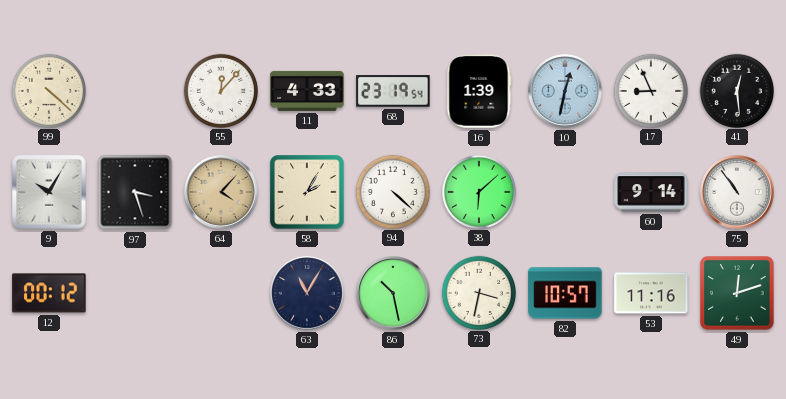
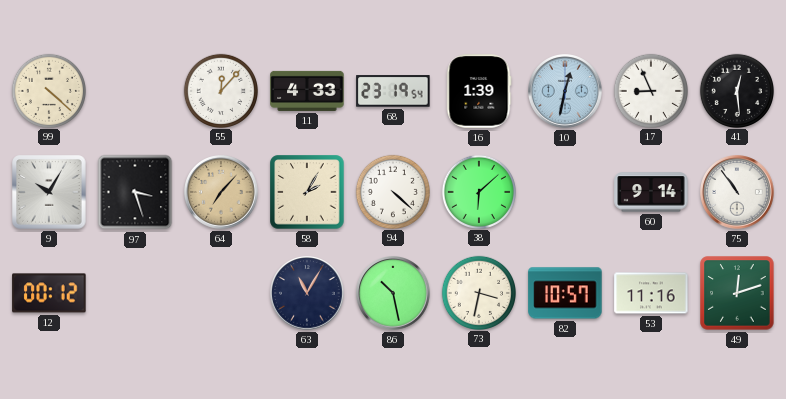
64: 4:07 -> 7:07 (222, 193)
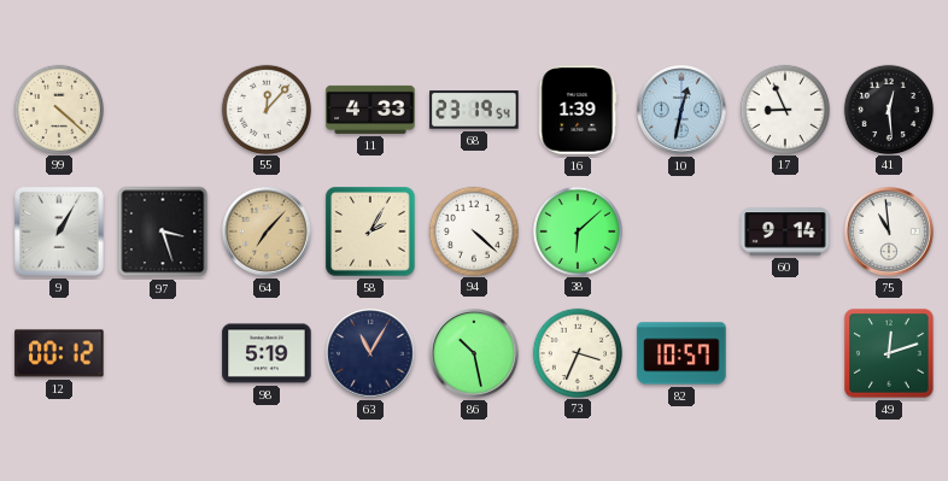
9: 10:05 -> 1:05 (59, 231)
75: 10:54 -> 10:59 (890, 233)
98: none -> 5:19 (267, 353)
73: 3:32 -> 3:34 (577, 352)
53: 11:16 -> none (651, 293)
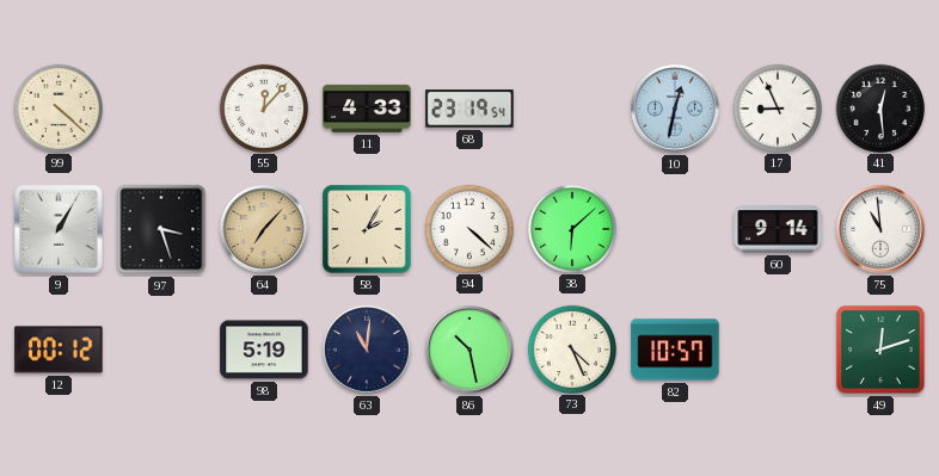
16: 1:39 -> none (578, 110)
63: 11:05 -> 11:01 (368, 351)
73: 3:34 -> 4:26 (571, 348)
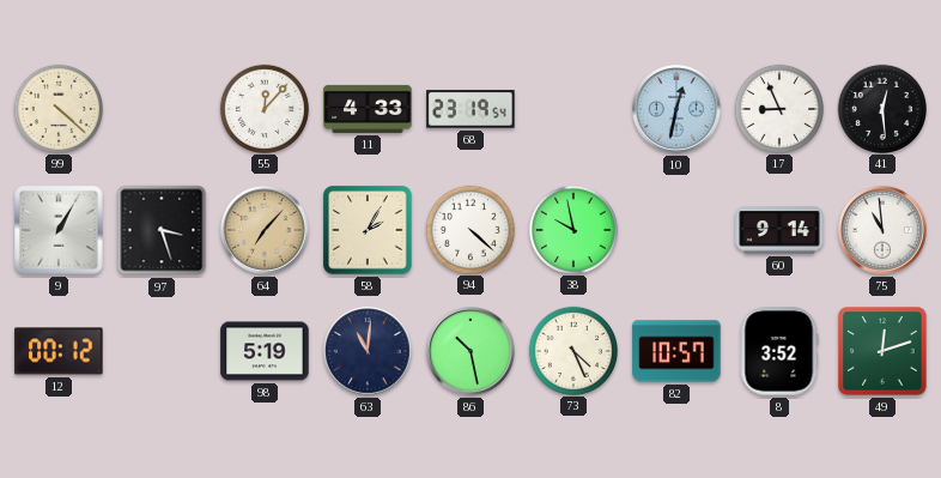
38: 6:08 -> 9:58 (572, 229)
8: none -> 3:52 (779, 351)
